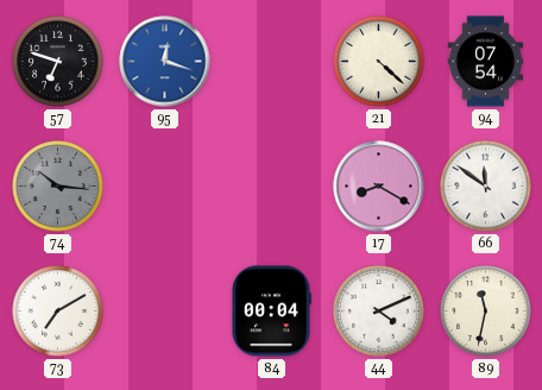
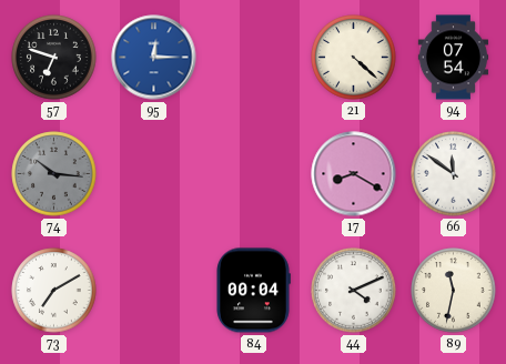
95: 12:18 -> 12:15 (154, 58)
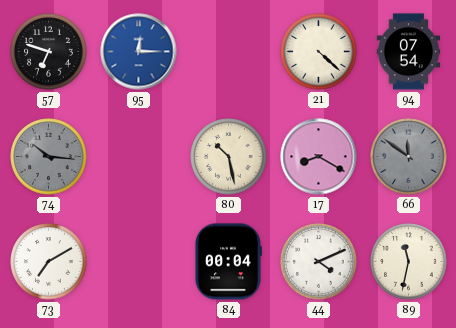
80: none -> 10:28 (229, 157)
66 dial: white -> grey (409, 157)
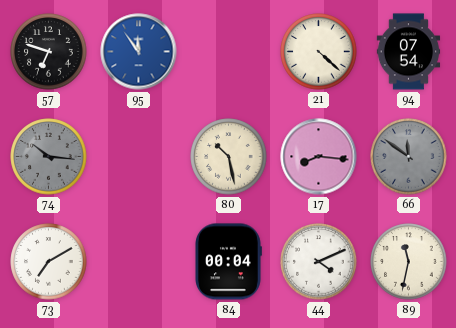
95: 12:15 -> 11:54 (139, 52)
17: 8:20 -> 8:16 (319, 157)
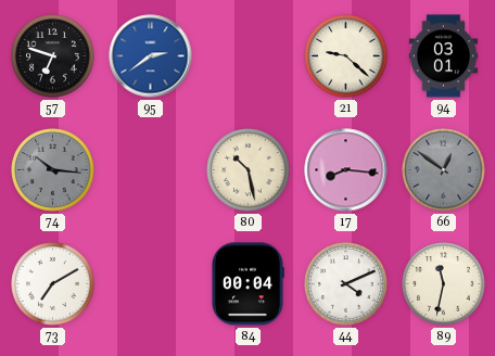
95: 11:54 -> 2:39 (151, 56)
21: 4:22 -> 9:22 (346, 56)
94: 07:54 -> 03:01 (444, 56)
66: 11:51 -> 12:51 (444, 170)
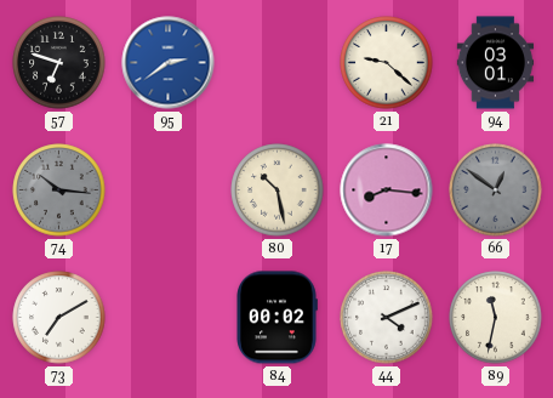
84: 00:04 -> 00:02 (276, 318)
